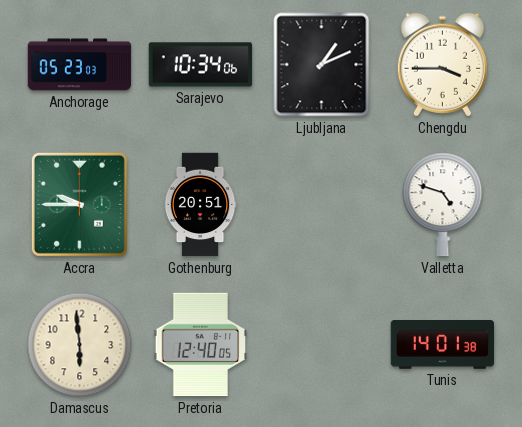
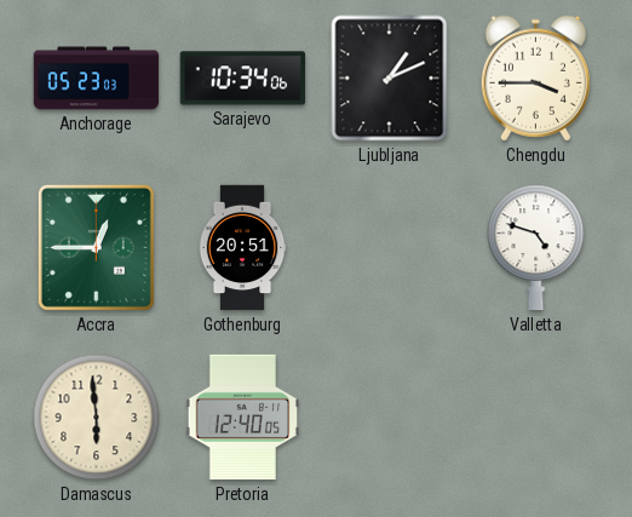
Accra: 9:45 -> 12:45 (96, 247)
Tunis: 14:01 -> none (443, 345)
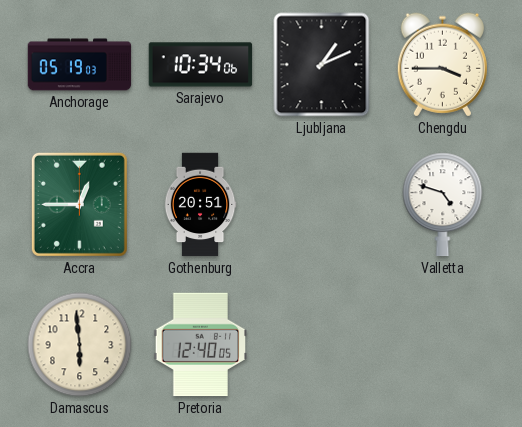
Anchorage: 05:23 -> 05:19 (80, 65)
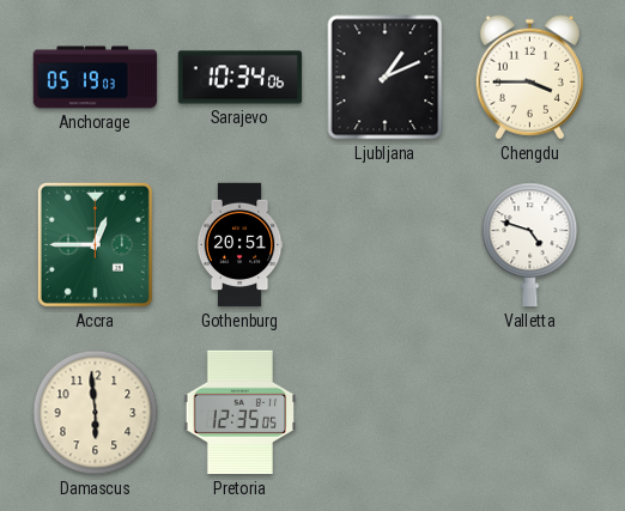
Pretoria: 12:40 -> 12:35 (241, 413)
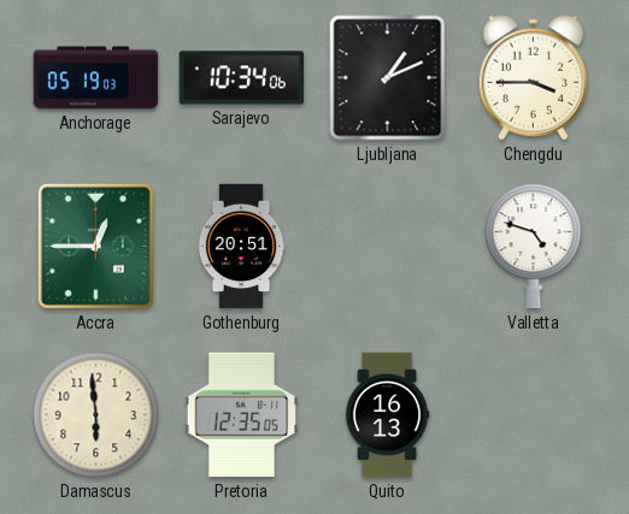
Quito: none -> 16:13 (387, 415)
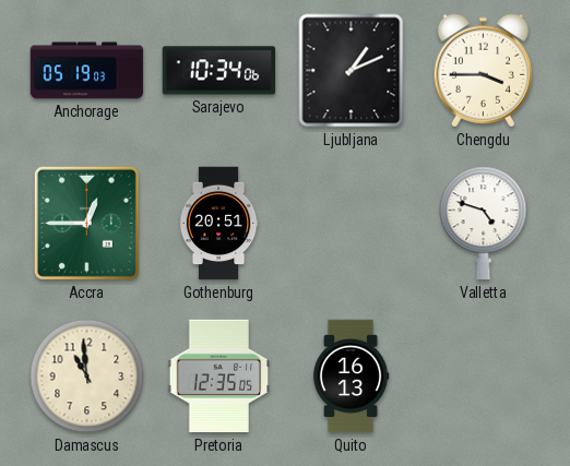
Damascus: 5:59 -> 10:59 (87, 377)
